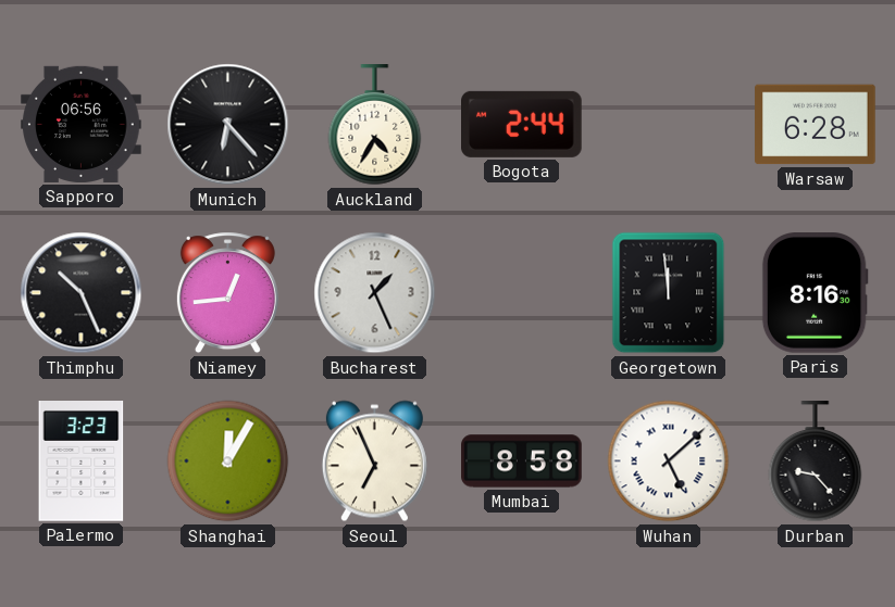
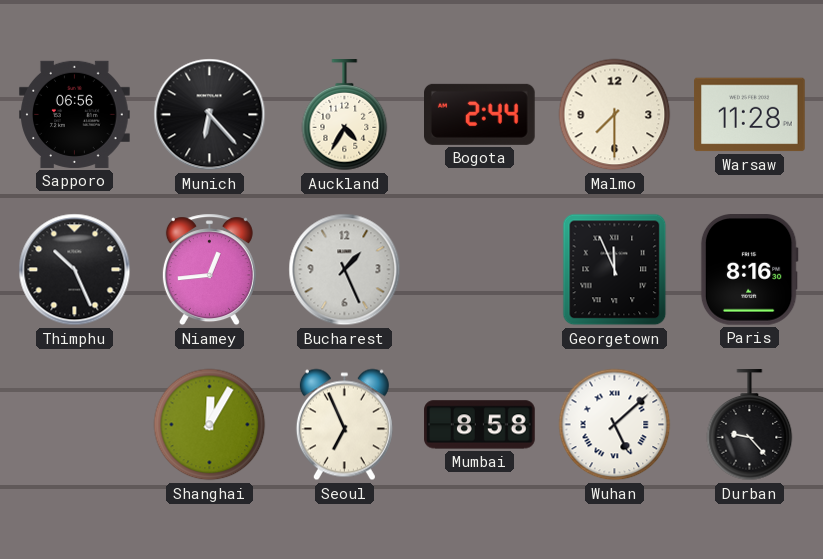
Malmo: none -> 7:30 (615, 115)
Warsaw: 6:28 -> 11:28 (750, 115)
Georgetown: 11:59 -> 11:56 (615, 270)
Palermo: 3:23 -> none (82, 461)
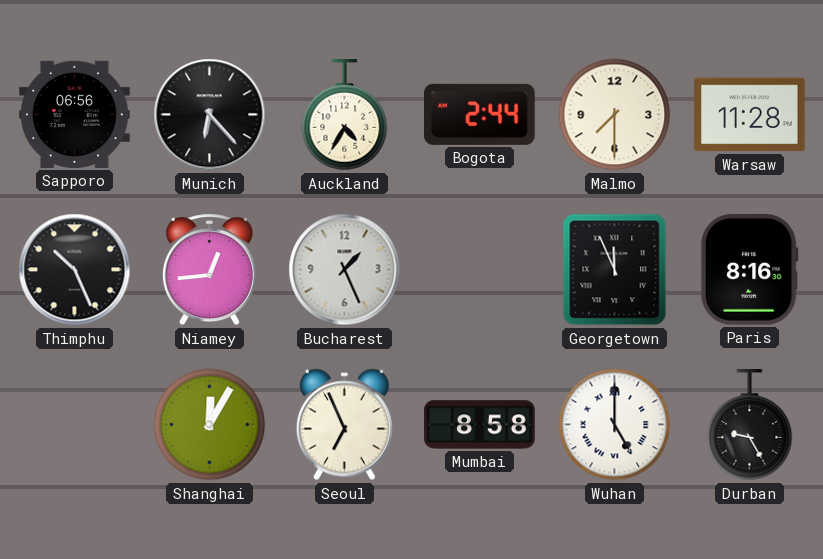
Wuhan: 5:08 -> 5:00 (615, 425)
Durban: 9:23 -> 9:25 (750, 425)
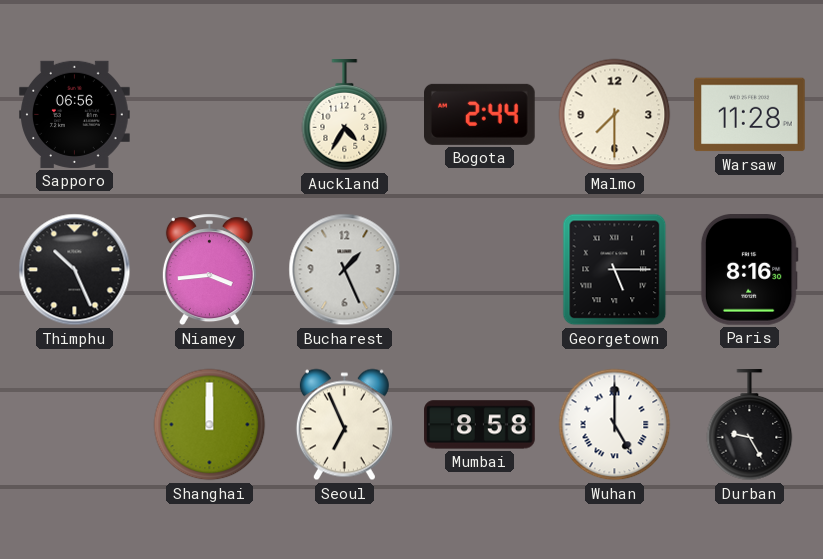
Munich: 6:23 -> none (210, 115)
Niamey: 12:44 -> 3:44 (209, 270)
Georgetown: 11:56 -> 5:15 (615, 270)
Shanghai: 12:05 -> 12:00 (210, 425)
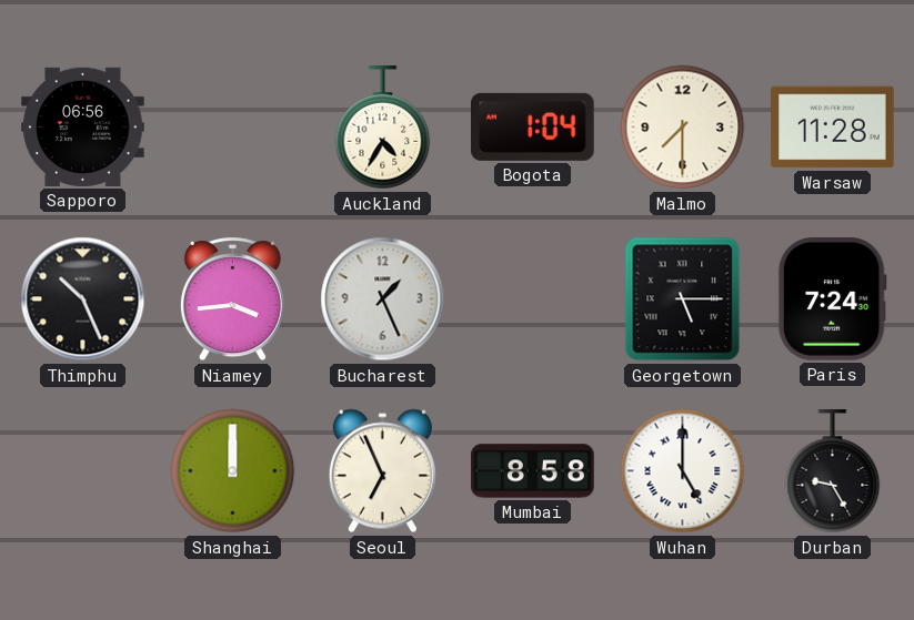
Bogota: 2:44 -> 1:04 (533, 126)
Paris: 8:16 -> 7:24 (832, 299)
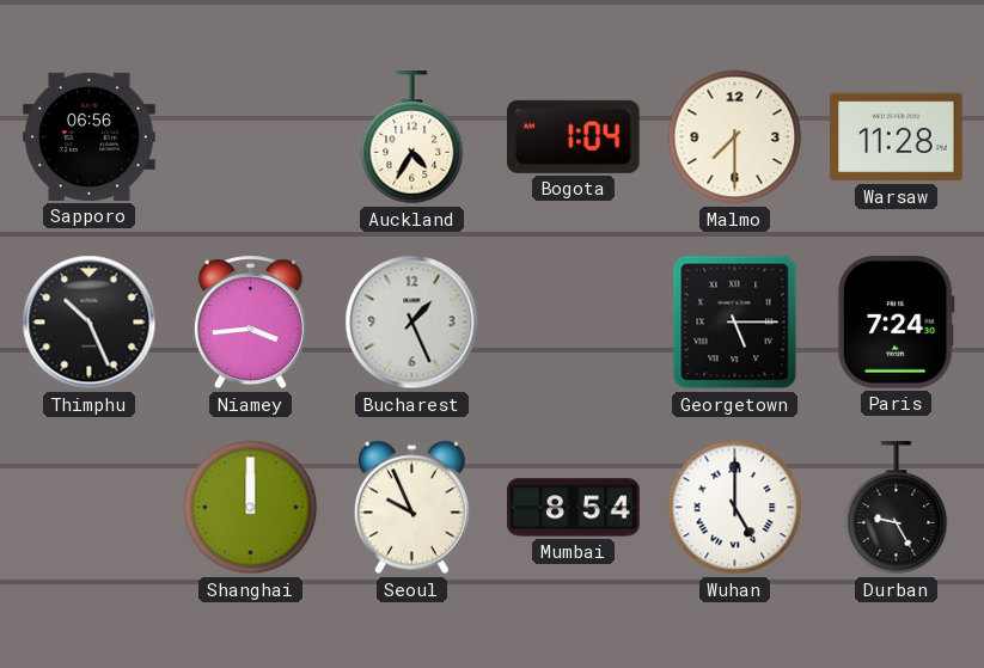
Seoul: 6:56 -> 9:56 (411, 508)
Mumbai: 8:58 -> 8:54 (574, 508)
